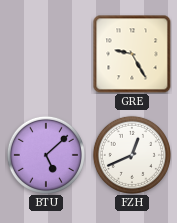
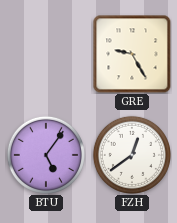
BTU: 5:08 -> 5:06 (46, 155)
FZH: 12:41 -> 12:39 (132, 155)
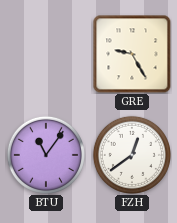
BTU: 5:06 -> 11:06 (46, 155)
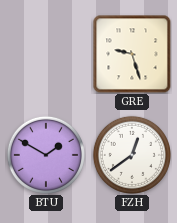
GRE: 9:25 -> 9:27 (132, 54)
BTU: 11:06 -> 1:50 (46, 155)
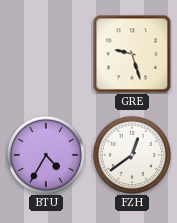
BTU: 1:50 -> 4:35 (46, 155)
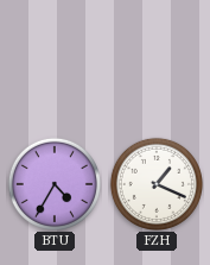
GRE: 9:27 -> none (132, 54)
FZH: 12:39 -> 1:19 (157, 184)
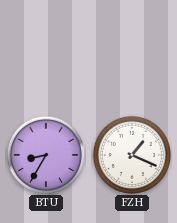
BTU: 4:35 -> 8:35 (46, 155)
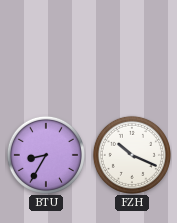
FZH: 1:19 -> 10:19 (132, 155)
